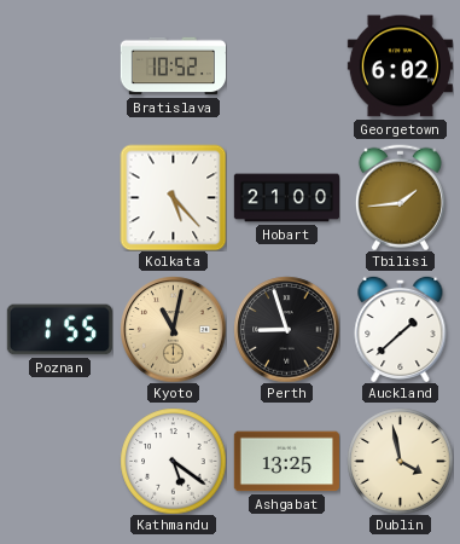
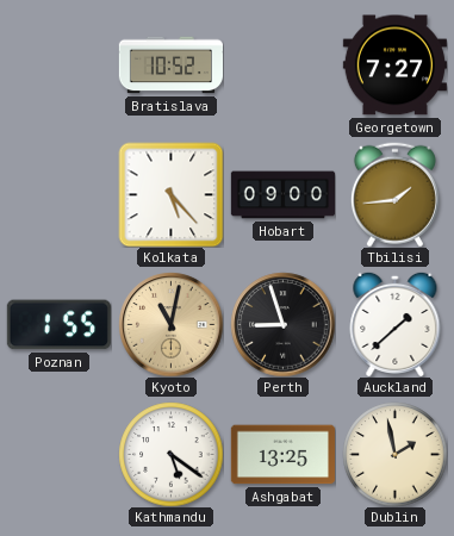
Georgetown: 6:02 -> 7:27 (394, 66)
Hobart: 21:00 -> 09:00 (282, 195)
Dublin: 3:58 -> 1:58 (394, 454)
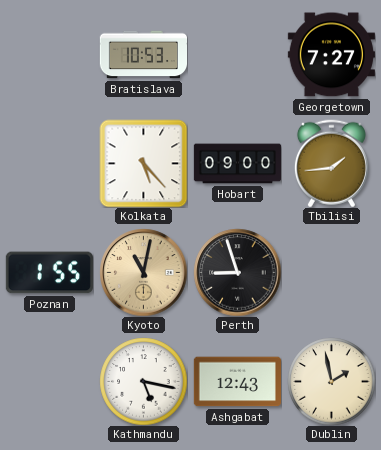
Bratislava: 10:52 -> 10:53 (143, 55)
Auckland: 1:38 -> none (396, 324)
Kathmandu: 5:21 -> 5:17 (143, 381)
Ashgabat: 13:25 -> 12:43 (237, 382)
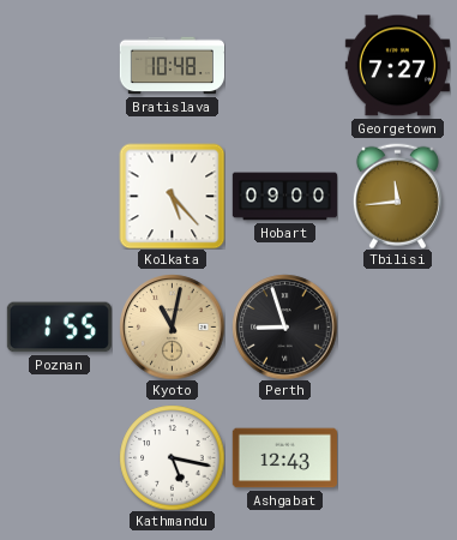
Bratislava: 10:53 -> 10:48 (172, 66)
Tbilisi: 1:44 -> 11:44 (397, 196)
Dublin: 1:58 -> none (331, 381)
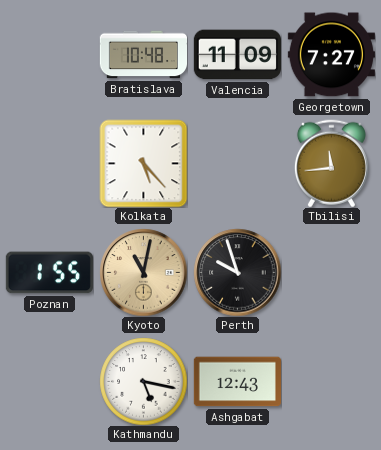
Valencia: none -> 11:09 (237, 55)
Hobart: 09:00 -> none (284, 197)
Perth: 8:57 -> 9:57 (237, 272)
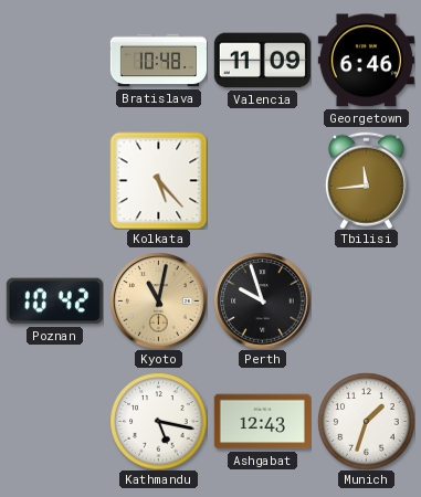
Georgetown: 7:27 -> 6:46 (366, 61)
Poznan: 1:55 -> 10:42 (54, 302)
Munich: none -> 1:33 (366, 421)
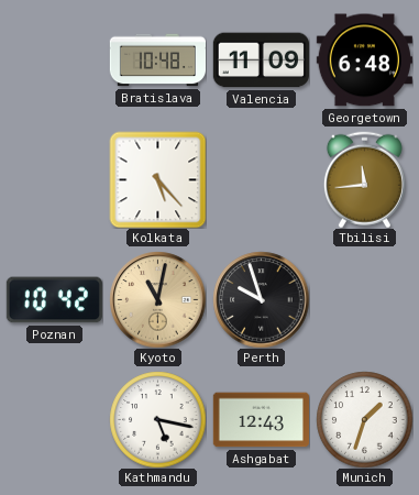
Georgetown: 6:46 -> 6:48 (364, 61)
